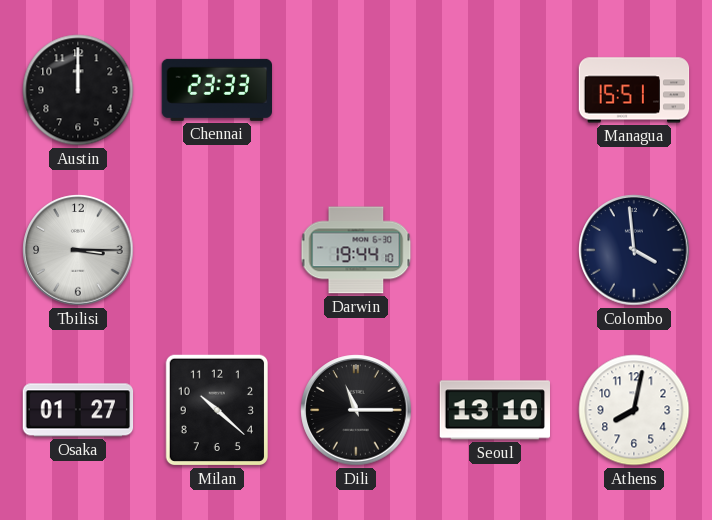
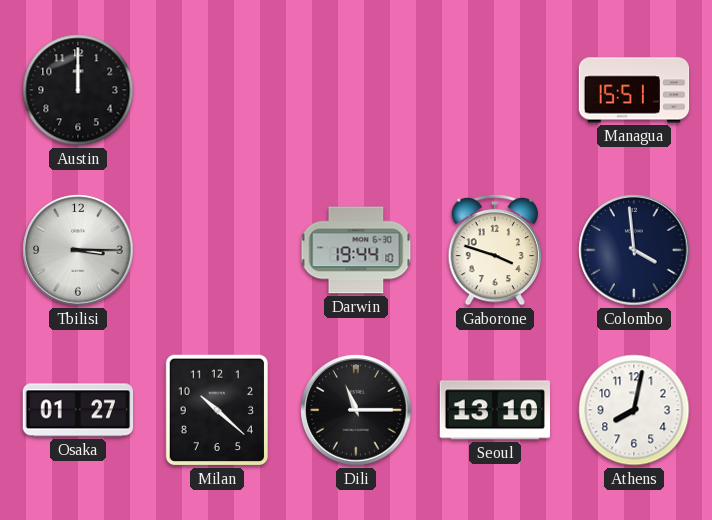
Chennai: 23:33 -> none (216, 90)
Gaborone: none -> 3:48 (495, 250)
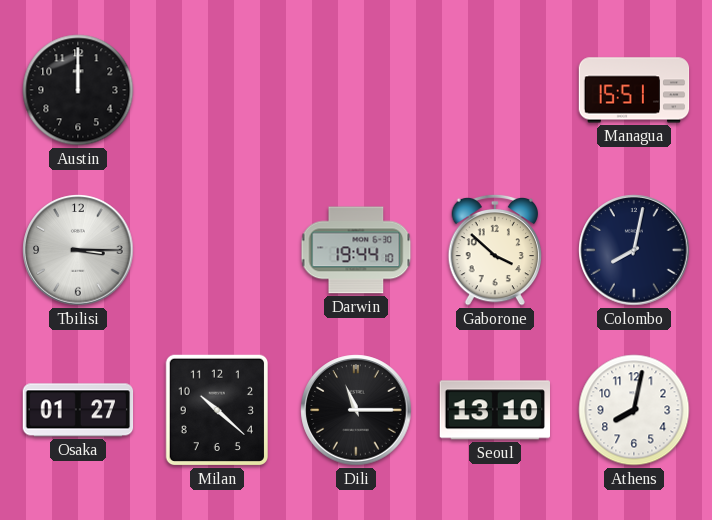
Gaborone: 3:48 -> 3:52 (495, 250)
Colombo: 3:59 -> 8:02 (634, 250)
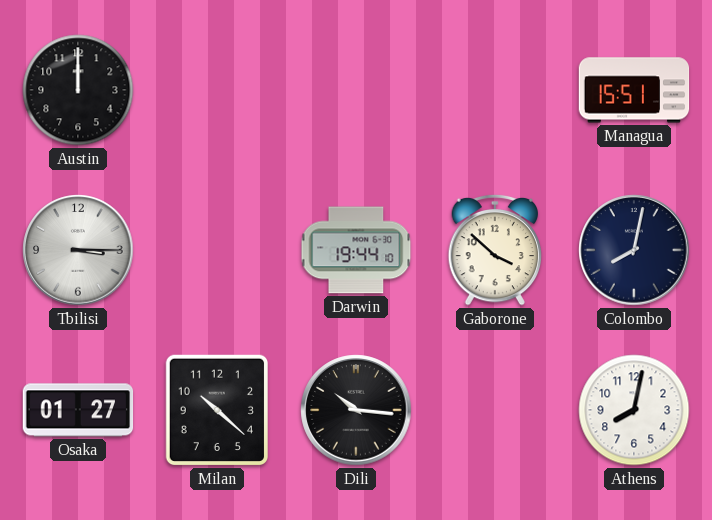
Dili: 11:15 -> 10:16 (356, 410)
Seoul: 13:10 -> none (494, 410)
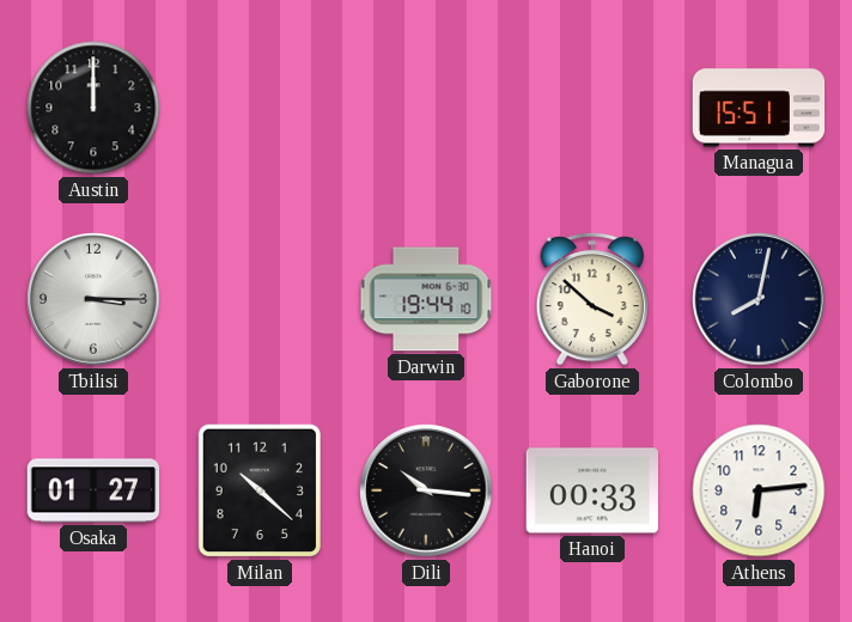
Hanoi: none -> 00:33 (591, 490)
Athens: 8:02 -> 6:14 (759, 490)
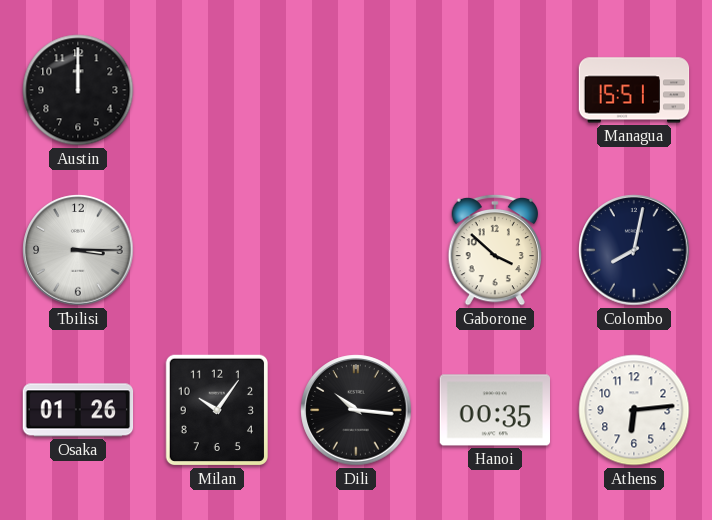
Darwin: 19:44 -> none (426, 299)
Osaka: 01:27 -> 01:26 (78, 410)
Milan: 10:22 -> 10:06 (216, 410)
Hanoi: 00:33 -> 00:35 (494, 410)
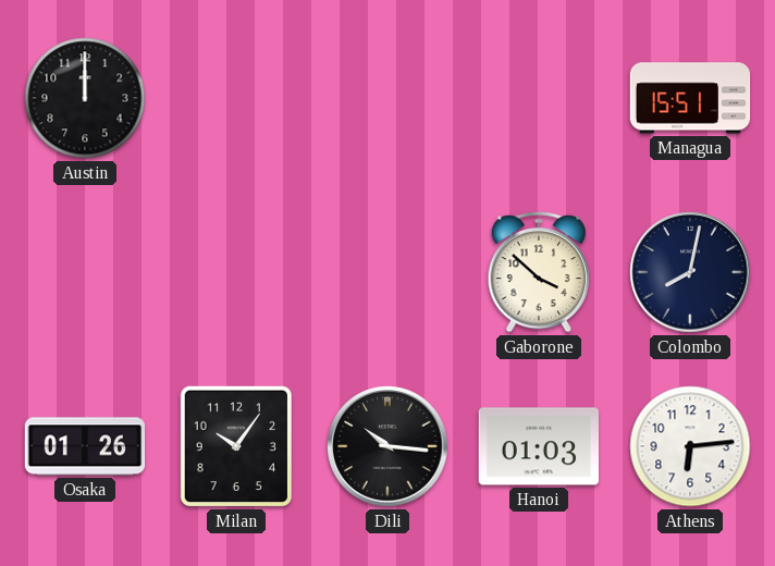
Tbilisi: 3:15 -> none (78, 250)
Hanoi: 00:35 -> 01:03 (538, 446)
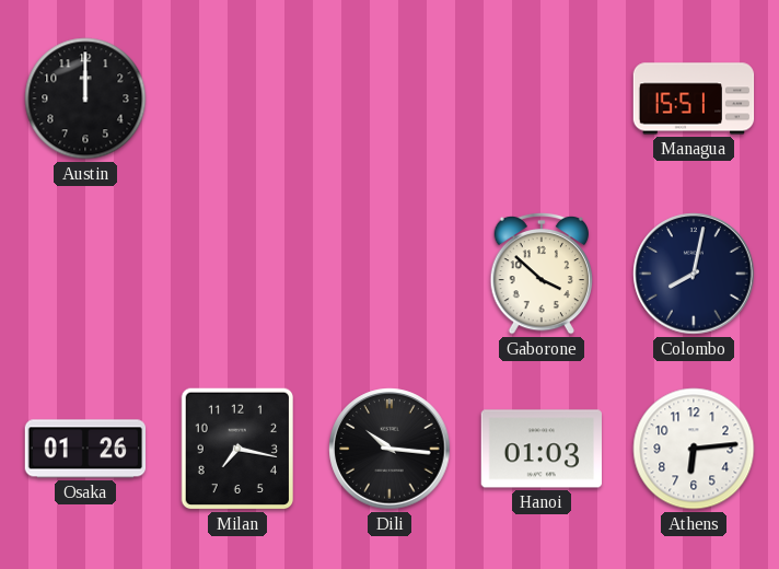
Milan: 10:06 -> 7:17 (236, 449)
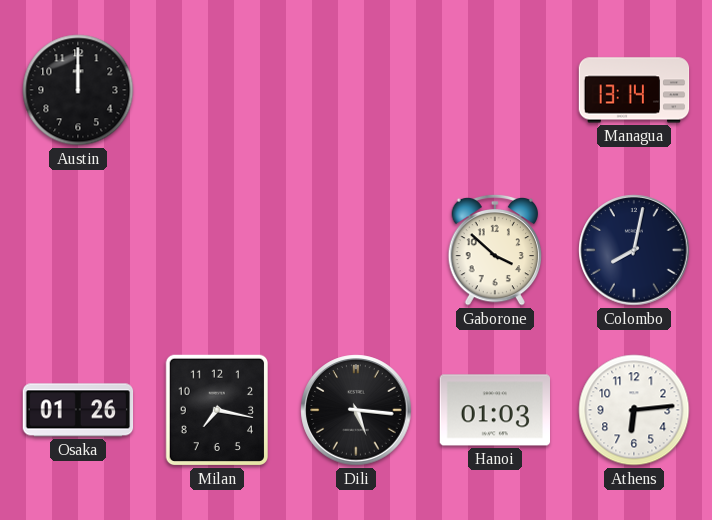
Managua: 15:51 -> 13:14 (634, 90)
Dili: 10:16 -> 5:16 (356, 410)
